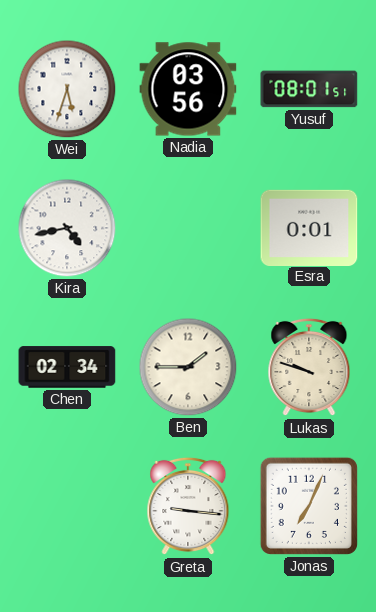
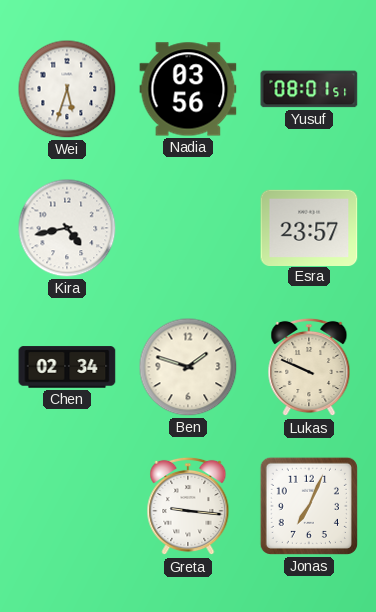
Esra: 0:01 -> 23:57 (309, 227)
Ben: 1:45 -> 1:48 (188, 367)
Lukas: 9:48 -> 9:49 (309, 367)
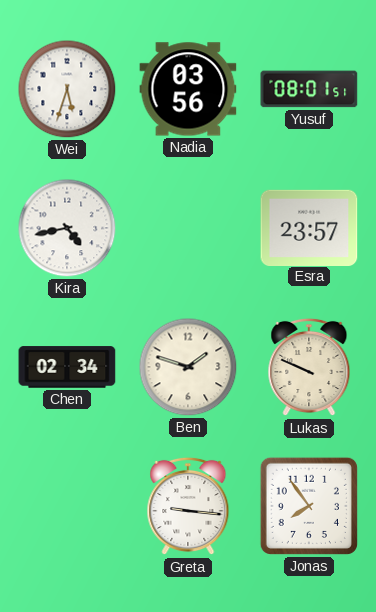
Jonas: 7:04 -> 7:54 (309, 506)
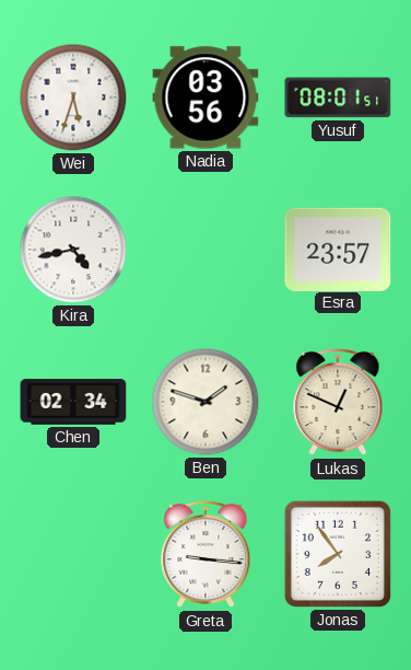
Lukas: 9:49 -> 12:49 (338, 402)
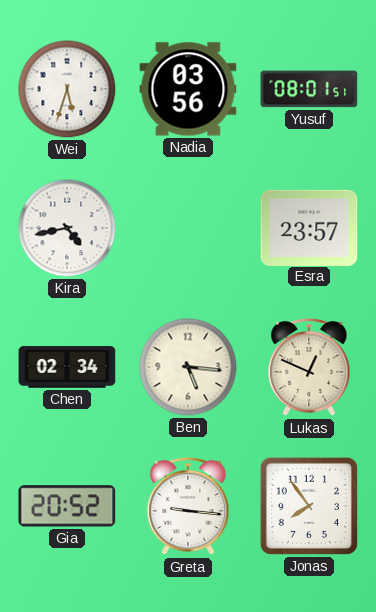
Ben: 1:48 -> 5:16 (188, 367)
Gia: none -> 20:52 (67, 506)
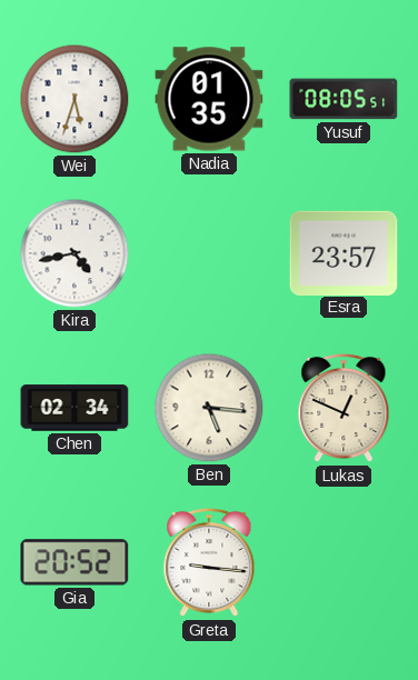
Nadia: 03:56 -> 01:35 (209, 99)
Yusuf: 08:01 -> 08:05 (344, 99)
Jonas: 7:54 -> none (309, 506)
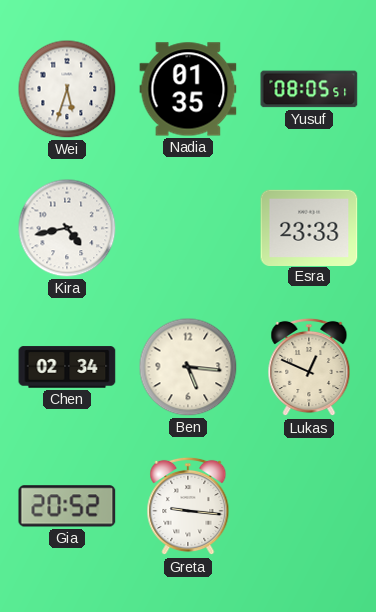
Esra: 23:57 -> 23:33 (309, 227)
